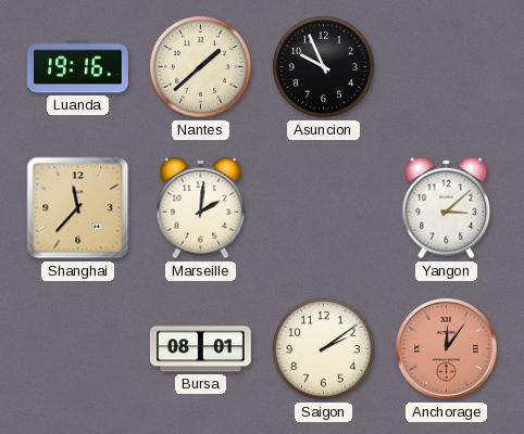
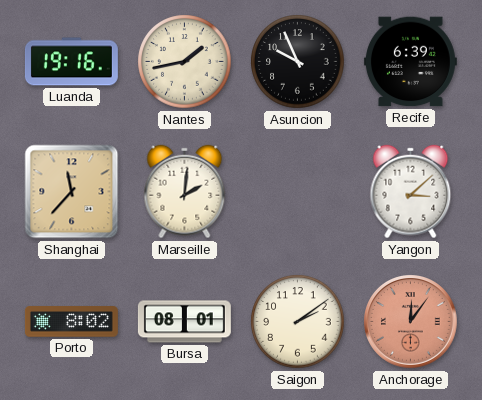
Nantes: 1:38 -> 1:43 (185, 62)
Recife: none -> 6:39 (410, 62)
Porto: none -> 8:02 (71, 322)
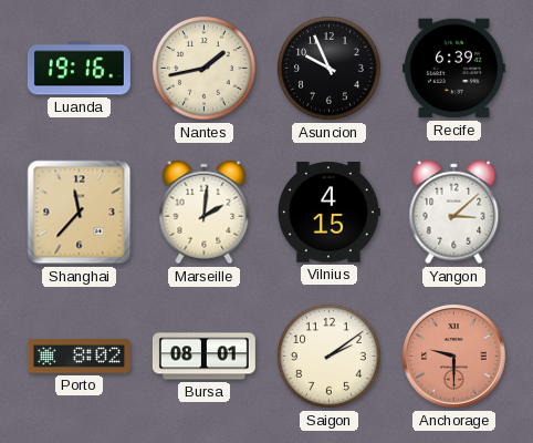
Vilnius: none -> 4:15 (328, 213)
Anchorage: 12:06 -> 9:30 (454, 357)
